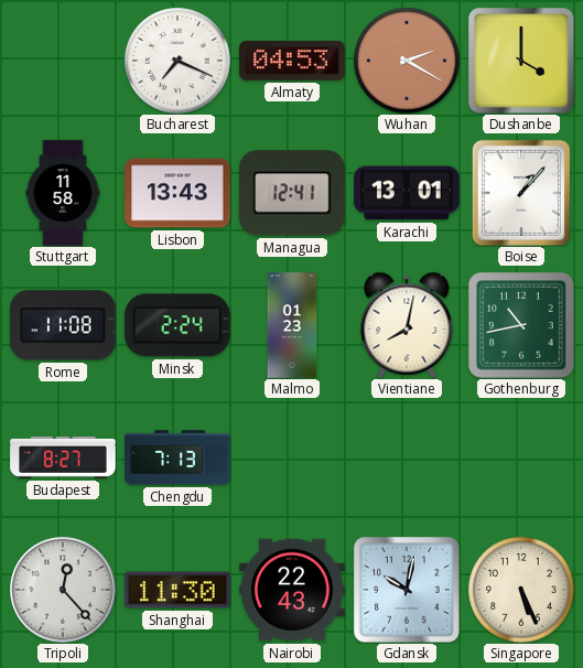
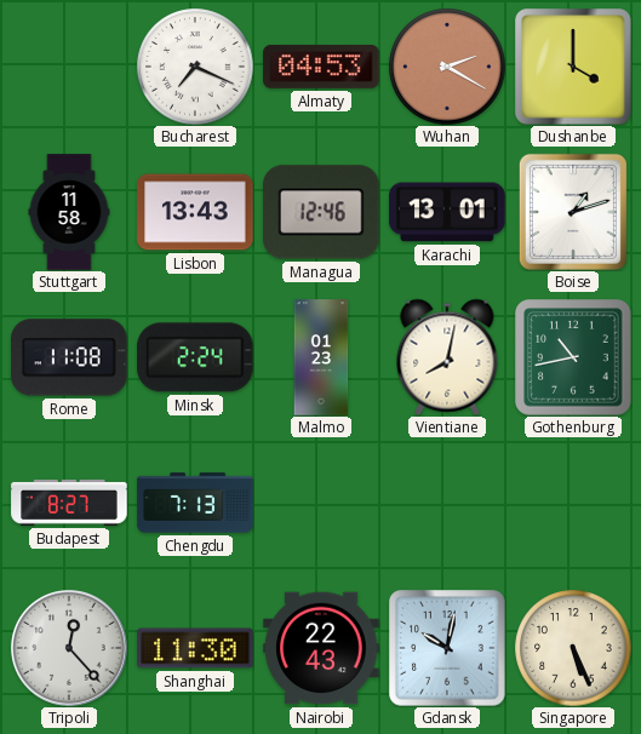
Managua: 12:41 -> 12:46 (321, 212)
Boise: 1:07 -> 1:12 (573, 212)
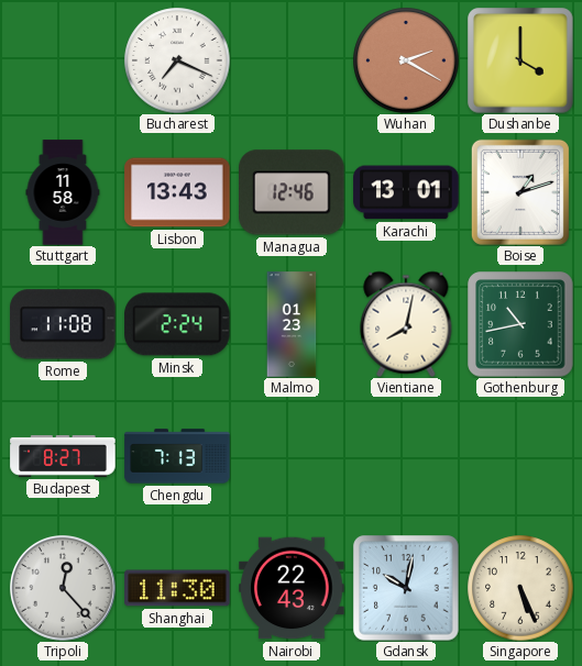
Almaty: 04:53 -> none (321, 67)
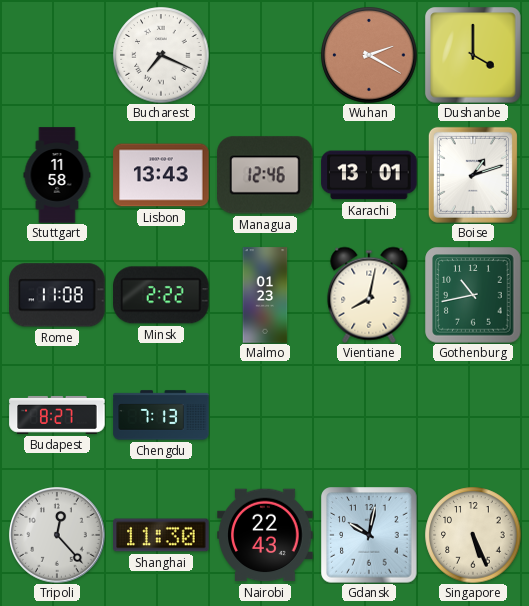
Minsk: 2:24 -> 2:22 (161, 295)
